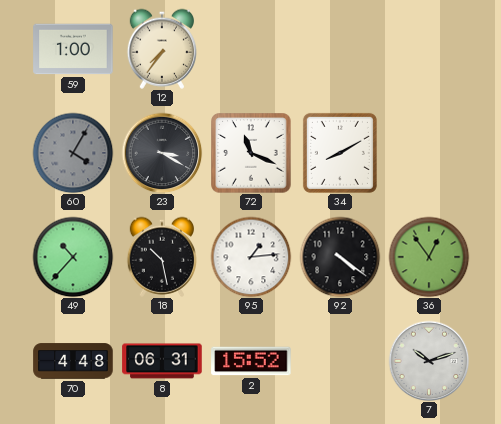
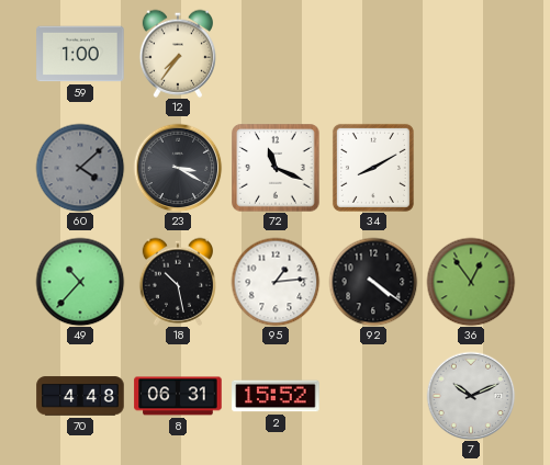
60: 4:05 -> 4:08 (80, 168)
7: 10:12 -> 10:11 (471, 396)
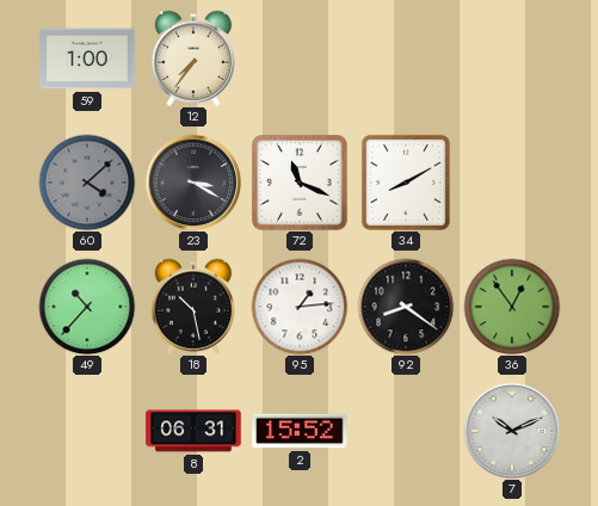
92: 4:21 -> 8:21 (406, 307)
70: 4:48 -> none (80, 396)
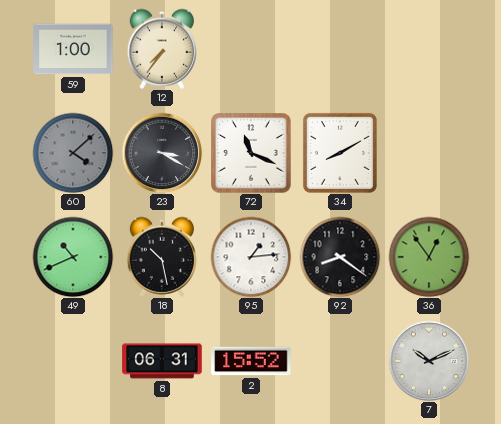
49: 10:37 -> 10:41 (73, 257)
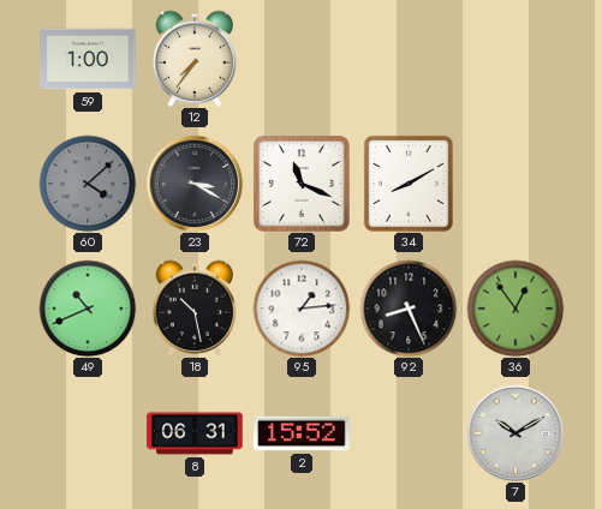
92: 8:21 -> 8:26 (409, 309)
7: 10:11 -> 10:10 (515, 433)
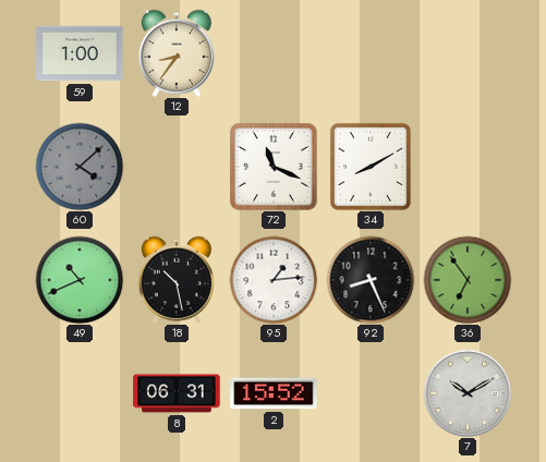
12: 7:36 -> 8:36 (175, 53)
23: 3:20 -> none (195, 184)
36: 12:54 -> 6:54 (468, 280)
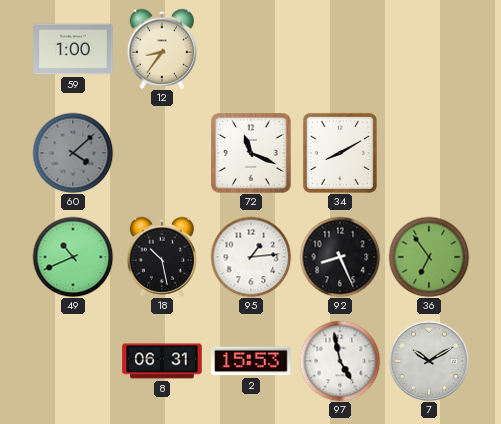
2: 15:52 -> 15:53 (251, 361)
97: none -> 4:58 (340, 361)
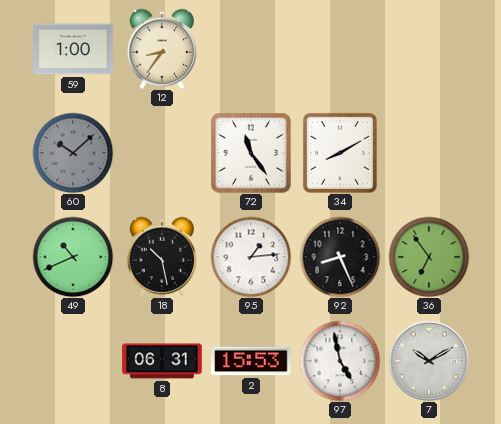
60: 4:08 -> 10:08 (73, 153)
72: 11:19 -> 11:24 (251, 153)
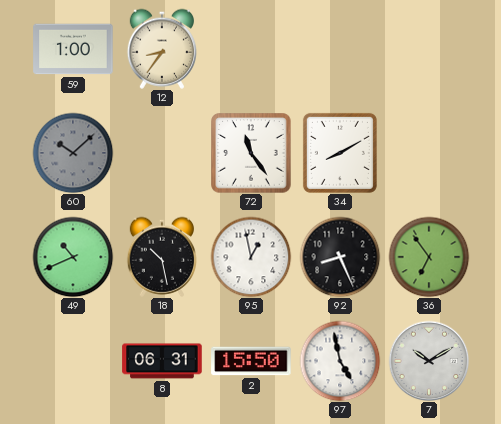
95: 1:14 -> 12:58 (251, 257)
2: 15:53 -> 15:50 (251, 361)
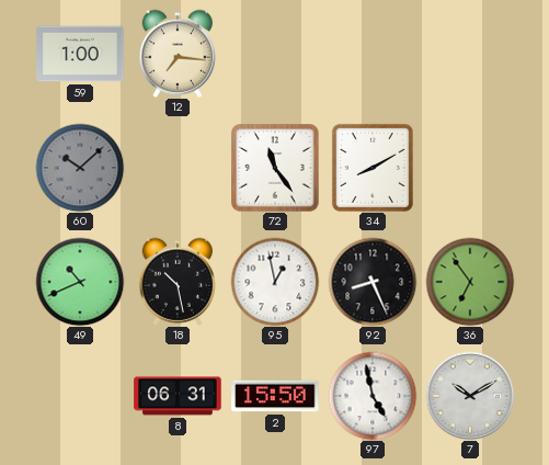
12: 8:36 -> 7:16 (176, 54)
